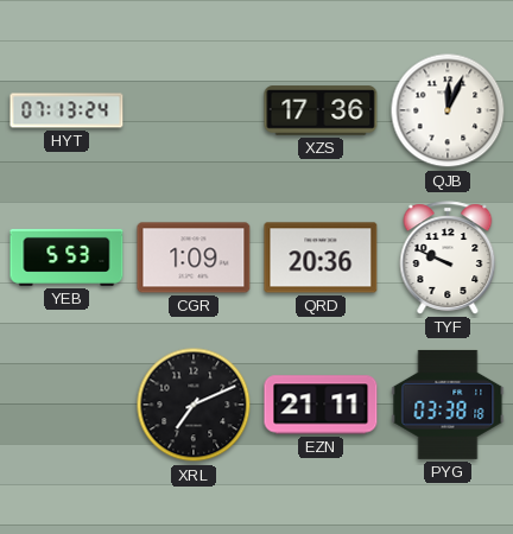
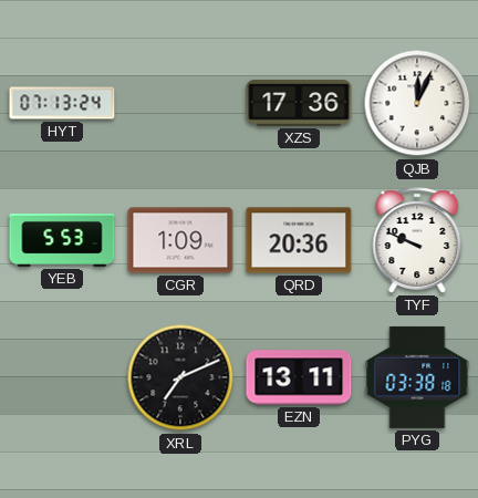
EZN: 21:11 -> 13:11 (299, 377)
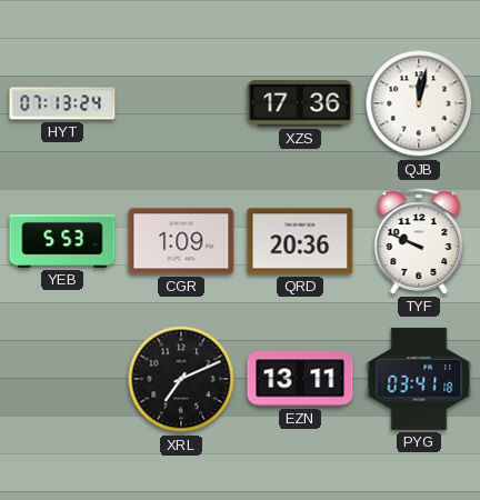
QJB: 12:04 -> 12:02 (419, 103)
PYG: 03:38 -> 03:41 (419, 379)
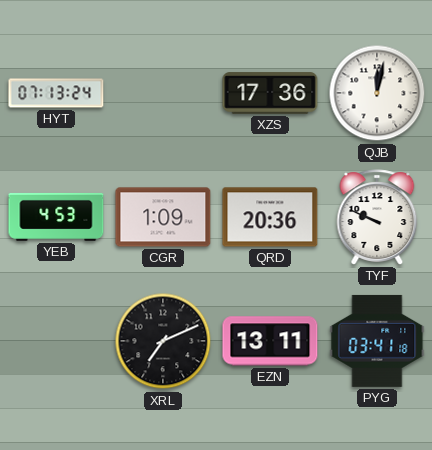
YEB: 5:53 -> 4:53 (56, 217)
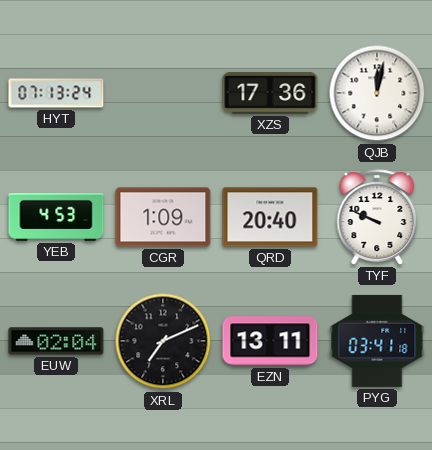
QRD: 20:36 -> 20:40 (270, 217)
EUW: none -> 02:04 (56, 341)
